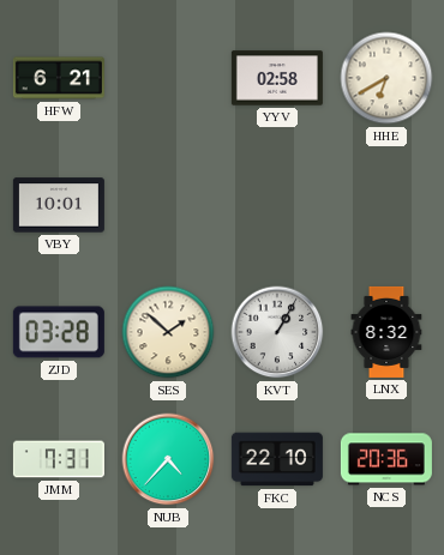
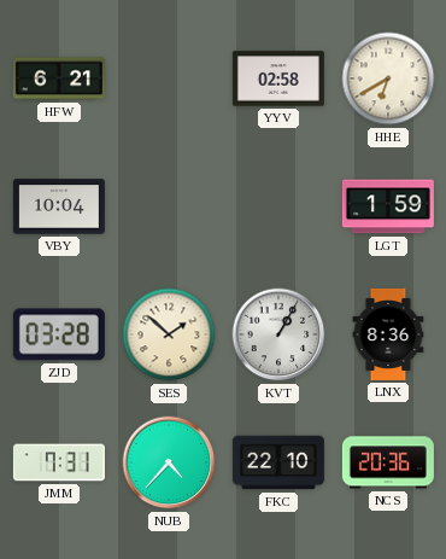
VBY: 10:01 -> 10:04 (59, 206)
LGT: none -> 1:59 (388, 206)
LNX: 8:32 -> 8:36 (388, 334)
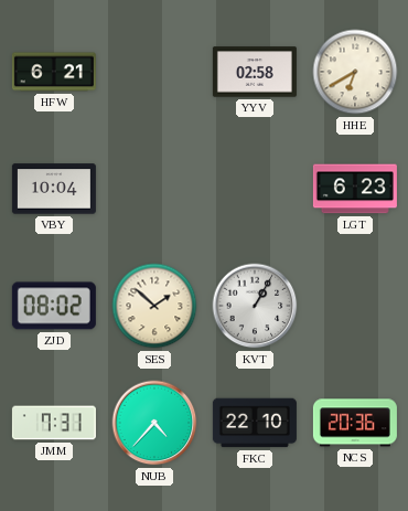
LGT: 1:59 -> 6:23 (355, 189)
ZJD: 03:28 -> 08:02 (54, 306)
LNX: 8:36 -> none (388, 334)
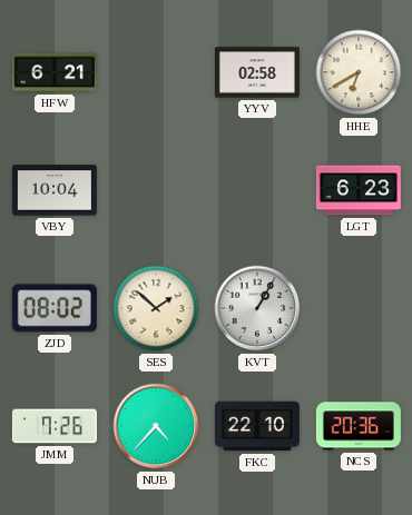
JMM: 7:31 -> 7:26 (55, 426)
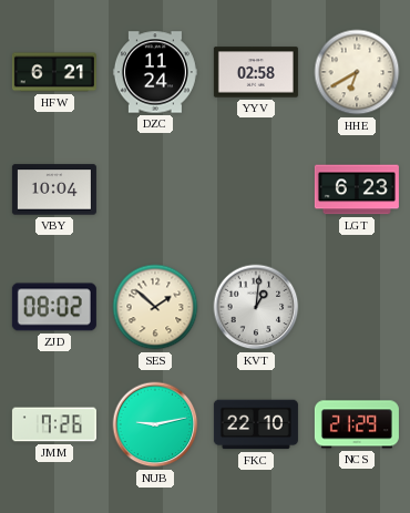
DZC: none -> 11:24 (155, 72)
KVT: 1:05 -> 1:01 (256, 307)
NUB: 4:37 -> 9:13 (155, 424)
NCS: 20:36 -> 21:29 (357, 424)
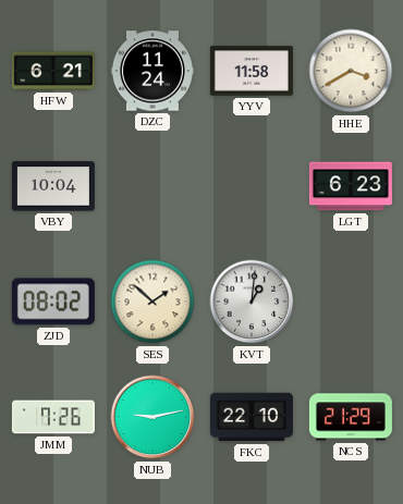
YYV: 02:58 -> 11:58 (252, 71)
HHE: 6:40 -> 3:40 (351, 71)
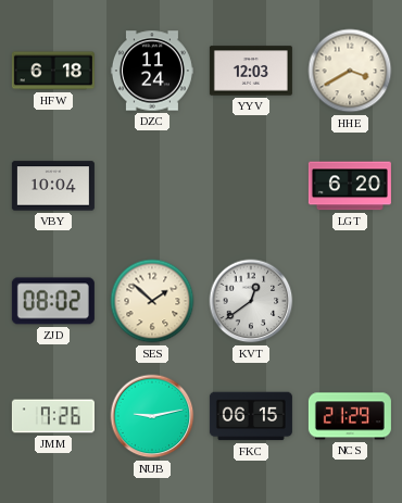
HFW: 6:21 -> 6:18 (53, 71)
YYV: 11:58 -> 12:03 (251, 71)
LGT: 6:23 -> 6:20 (350, 186)
KVT: 1:01 -> 12:39 (251, 301)
FKC: 22:10 -> 06:15 (251, 416)
